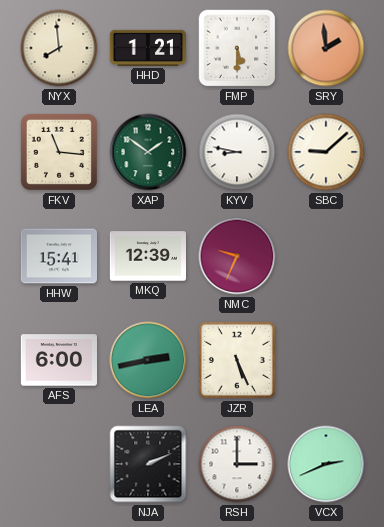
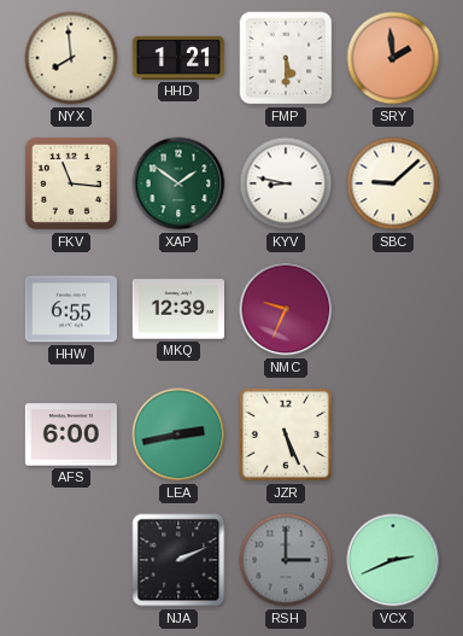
HHW: 15:41 -> 6:55 (70, 309)
RSH dial: white -> grey (286, 560)
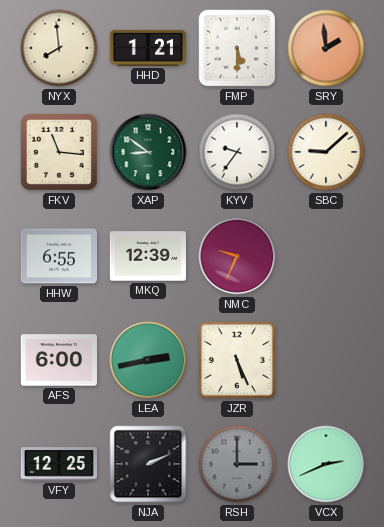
XAP: 1:51 -> 8:51 (148, 152)
KYV: 8:47 -> 9:36 (237, 152)
VFY: none -> 12:25 (58, 464)
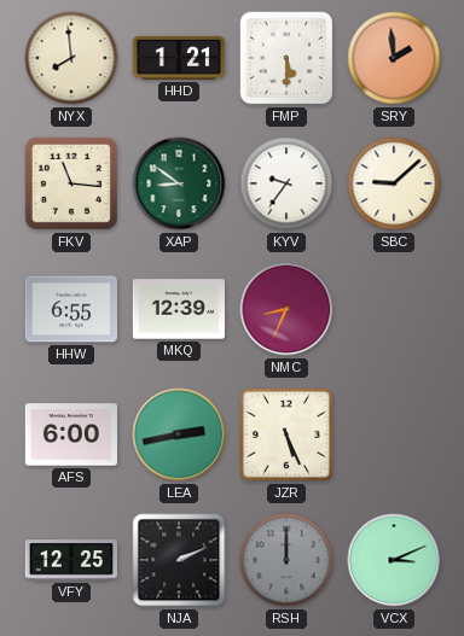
NMC: 9:34 -> 8:34 (286, 309)
RSH: 3:00 -> 12:00 (286, 560)
VCX: 2:41 -> 3:11 (394, 560)
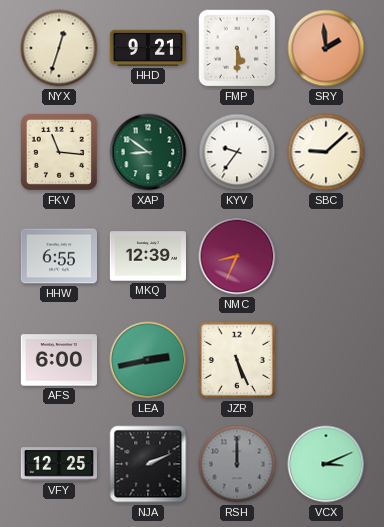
NYX: 7:59 -> 12:33 (59, 48)
HHD: 1:21 -> 9:21 (147, 48)
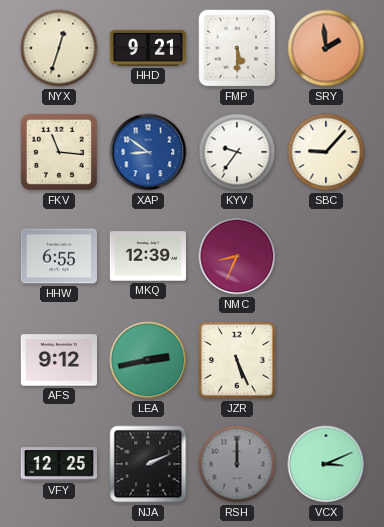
XAP dial: green -> blue (148, 152)
SBC: 9:08 -> 9:07 (326, 152)
AFS: 6:00 -> 9:12 (58, 360)
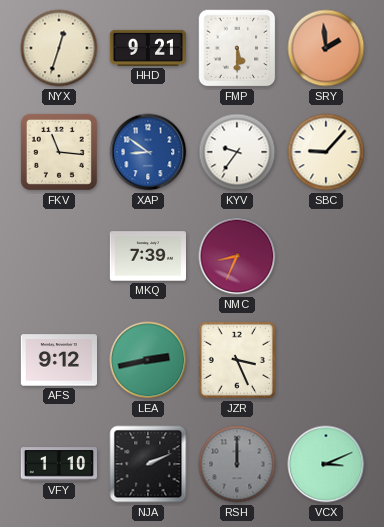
HHW: 6:55 -> none (58, 256)
MKQ: 12:39 -> 7:39 (147, 256)
JZR: 5:26 -> 3:26 (237, 360)
VFY: 12:25 -> 1:10 (58, 464)
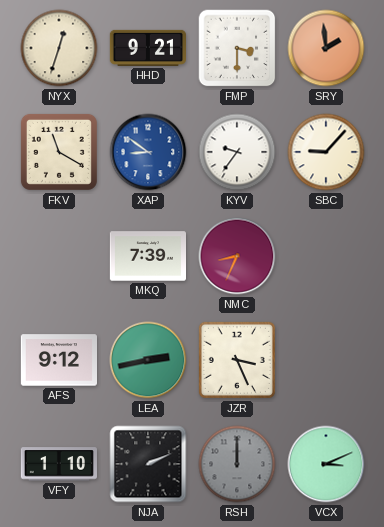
FMP: 5:30 -> 3:30 (237, 48)
FKV: 11:16 -> 11:20 (59, 152)
